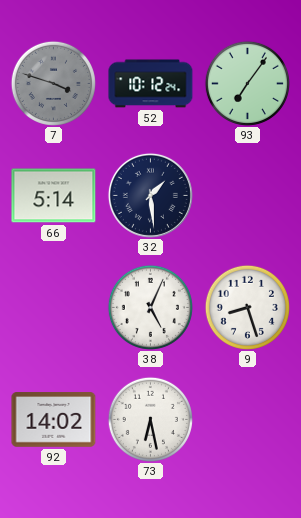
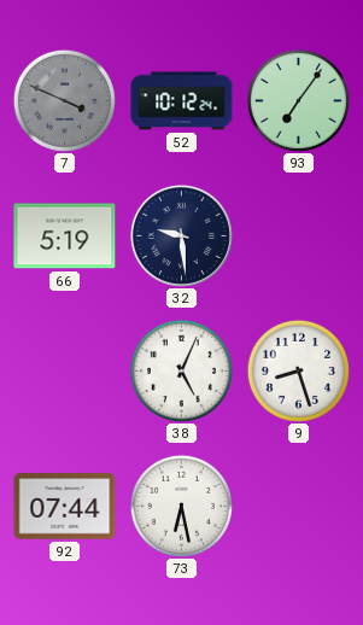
7: 3:48 -> 3:49 (64, 100)
66: 5:14 -> 5:19 (65, 236)
32: 1:29 -> 9:29 (181, 235)
92: 14:02 -> 07:44 (65, 507)
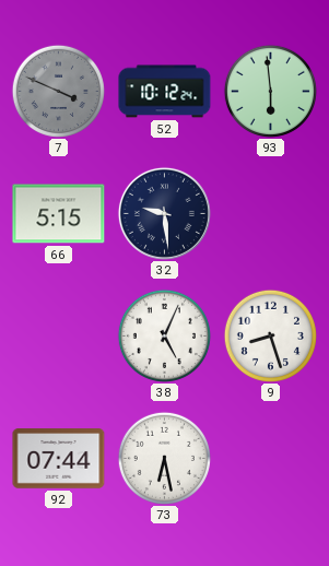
93: 7:06 -> 5:59 (270, 91)
66: 5:19 -> 5:15 (59, 214)
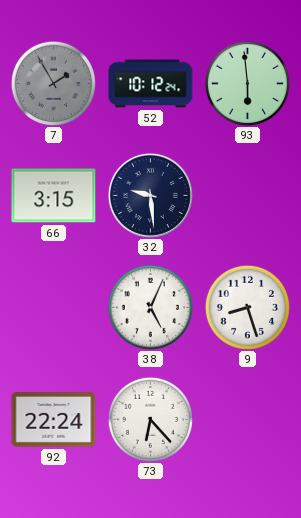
7: 3:49 -> 1:55 (53, 83)
66: 5:15 -> 3:15 (54, 196)
92: 07:44 -> 22:24 (54, 420)
73: 6:28 -> 6:23 (150, 419)
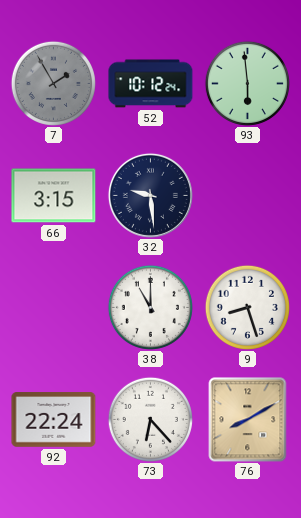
38: 5:04 -> 11:00 (150, 307)
76: none -> 8:10 (248, 420)
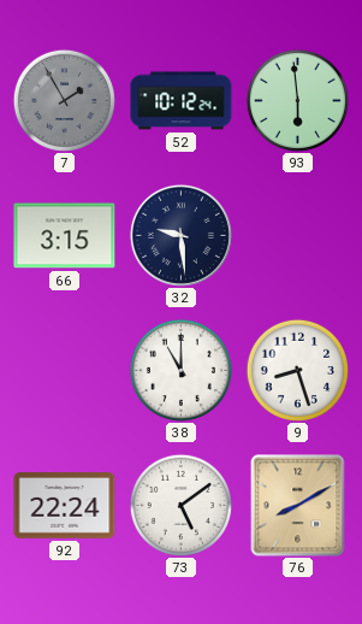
73: 6:23 -> 5:09 (180, 505)
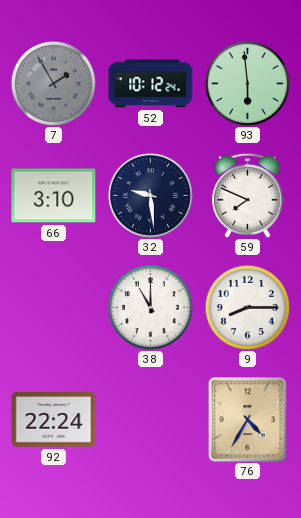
66: 3:15 -> 3:10 (54, 196)
59: none -> 7:49 (247, 195)
9: 8:27 -> 8:15 (247, 307)
73: 5:09 -> none (180, 505)
76: 8:10 -> 4:35 (248, 420)
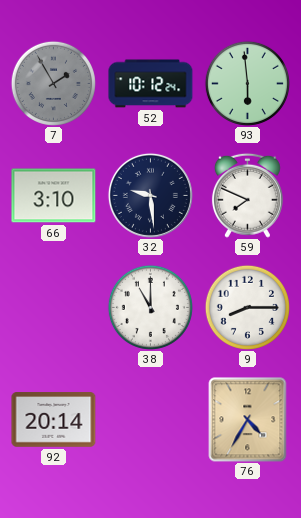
92: 22:24 -> 20:14 (54, 420)
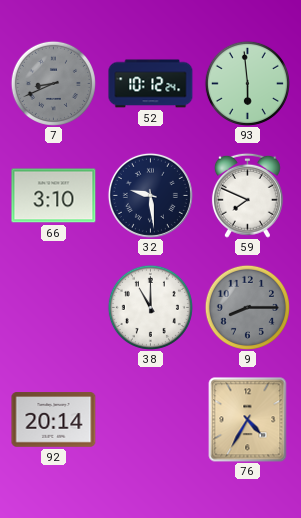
7: 1:55 -> 8:41 (53, 83)
9 dial: white -> grey (247, 307)
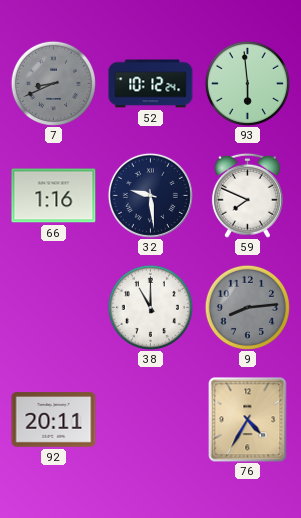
66: 3:10 -> 1:16 (54, 196)
9: 8:15 -> 8:14 (247, 307)
92: 20:14 -> 20:11 (54, 420)
